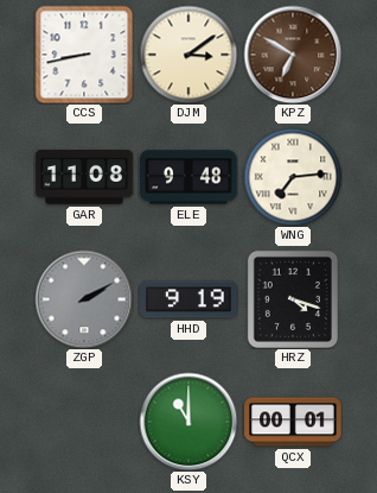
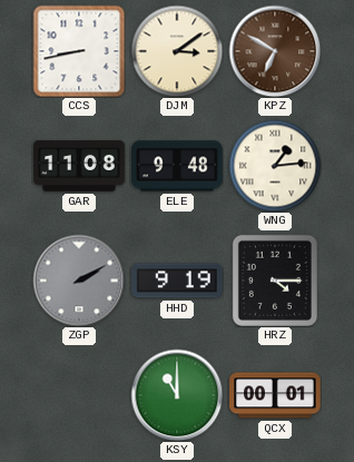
WNG: 7:14 -> 1:14 (275, 166)
HRZ: 4:18 -> 4:15 (275, 281)
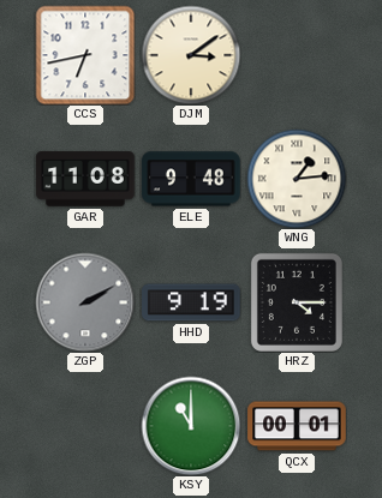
CCS: 8:43 -> 6:43 (85, 55)
KPZ: 6:50 -> none (275, 51)
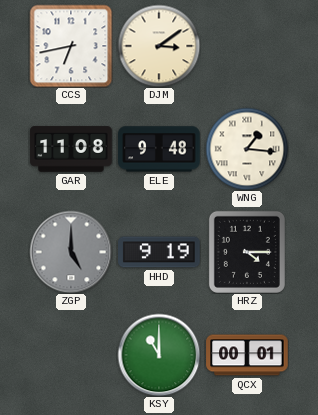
WNG: 1:14 -> 1:16 (247, 149)
ZGP: 2:10 -> 5:00 (71, 252)
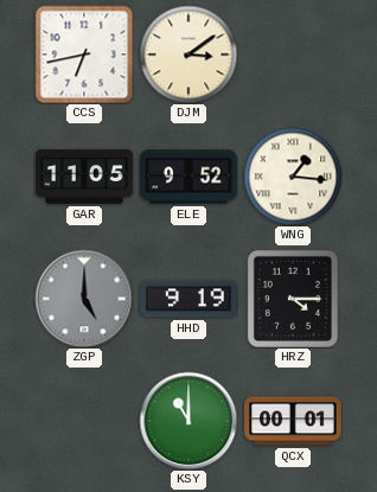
GAR: 11:08 -> 11:05 (84, 177)
ELE: 9:48 -> 9:52 (188, 177)
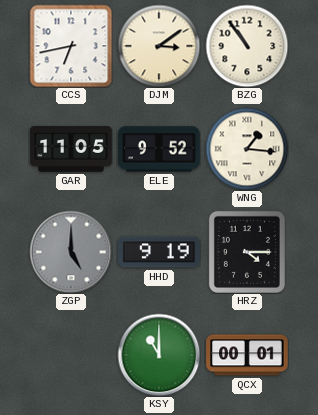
BZG: none -> 10:54 (247, 46)
